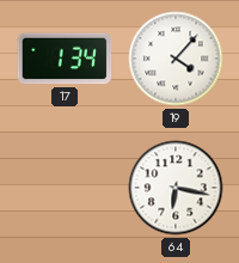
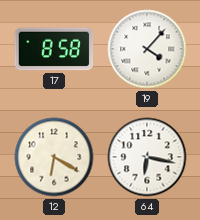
17: 1:34 -> 8:58 (54, 49)
12: none -> 6:20 (54, 157)
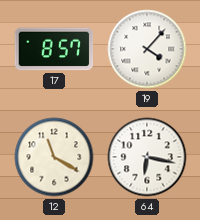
17: 8:58 -> 8:57 (54, 49)
12: 6:20 -> 11:20 (54, 157)
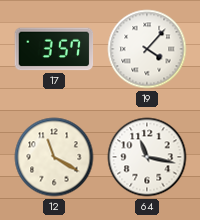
17: 8:57 -> 3:57 (54, 49)
64: 6:17 -> 11:17 (147, 157)
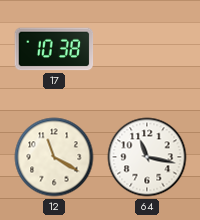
17: 3:57 -> 10:38 (54, 49)
19: 4:07 -> none (147, 49)
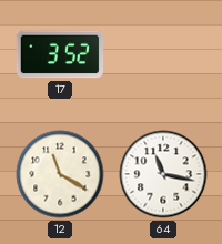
17: 10:38 -> 3:52 (60, 54)
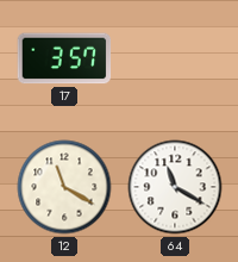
17: 3:52 -> 3:57 (64, 58)
64: 11:17 -> 11:20 (175, 187)
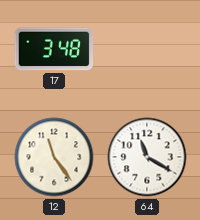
17: 3:57 -> 3:48 (54, 49)
12: 11:20 -> 11:24 (54, 157)
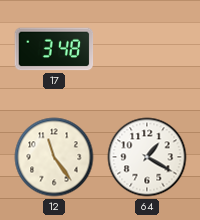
64: 11:20 -> 1:20 (147, 157)
